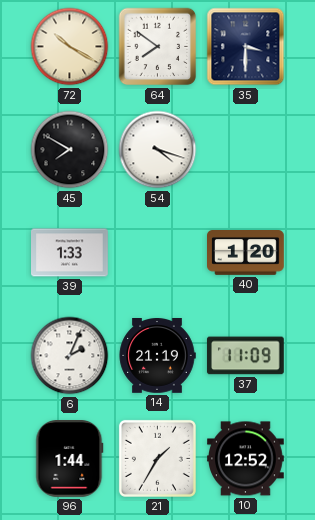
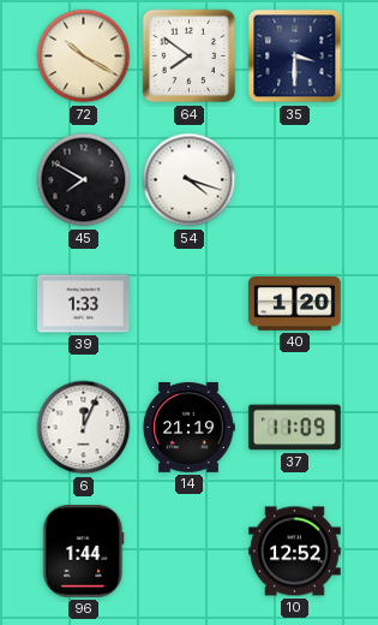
6: 2:04 -> 12:04 (84, 428)
21: 1:35 -> none (157, 458)
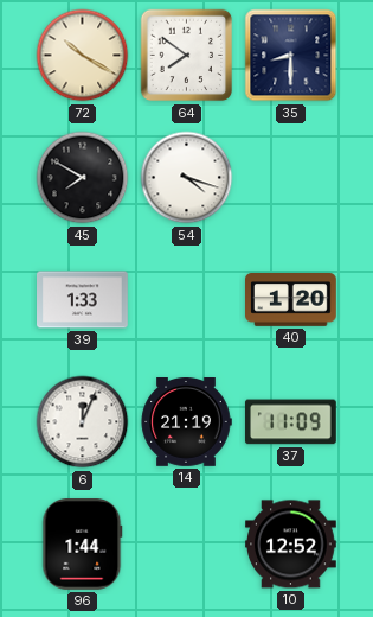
35: 3:30 -> 8:30 (291, 56)
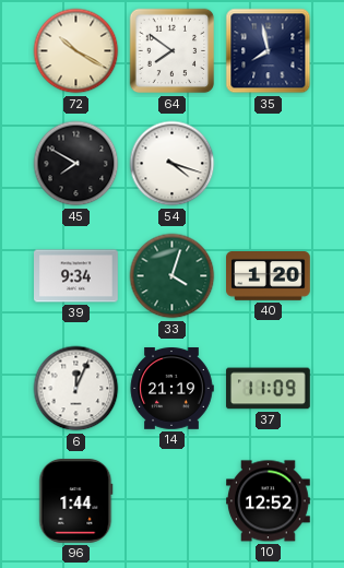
35: 8:30 -> 7:58 (269, 51)
39: 1:33 -> 9:34 (76, 276)
33: none -> 4:03 (173, 276)
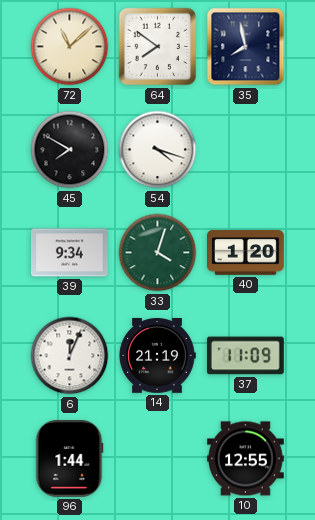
72: 10:20 -> 11:08 (70, 47)
10: 12:52 -> 12:55 (246, 459)
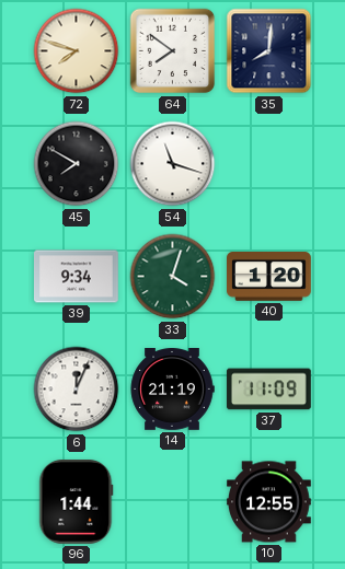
72: 11:08 -> 7:48 (77, 51)
35: 7:58 -> 8:01 (269, 51)
54: 4:18 -> 11:18 (173, 164)
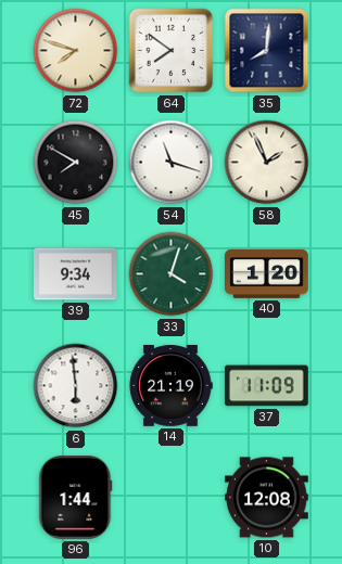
58: none -> 1:56 (267, 163)
6: 12:04 -> 5:59 (76, 386)
10: 12:55 -> 12:08 (267, 498)
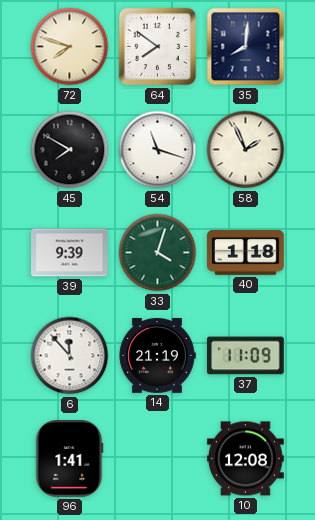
39: 9:34 -> 9:39 (70, 253)
40: 1:20 -> 1:18 (246, 253)
6: 5:59 -> 11:53 (70, 356)
96: 1:44 -> 1:41 (70, 459)
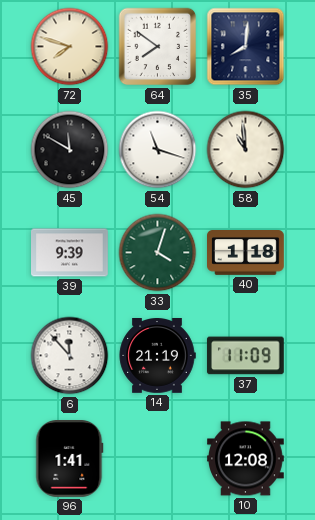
45: 7:50 -> 11:50 (70, 150)
58: 1:56 -> 10:59 (246, 150)
